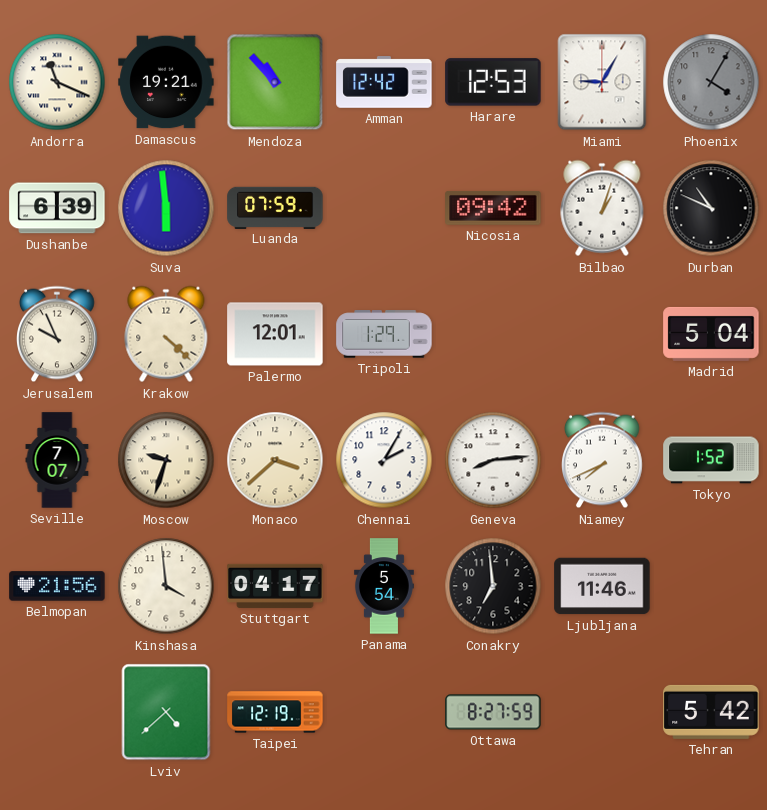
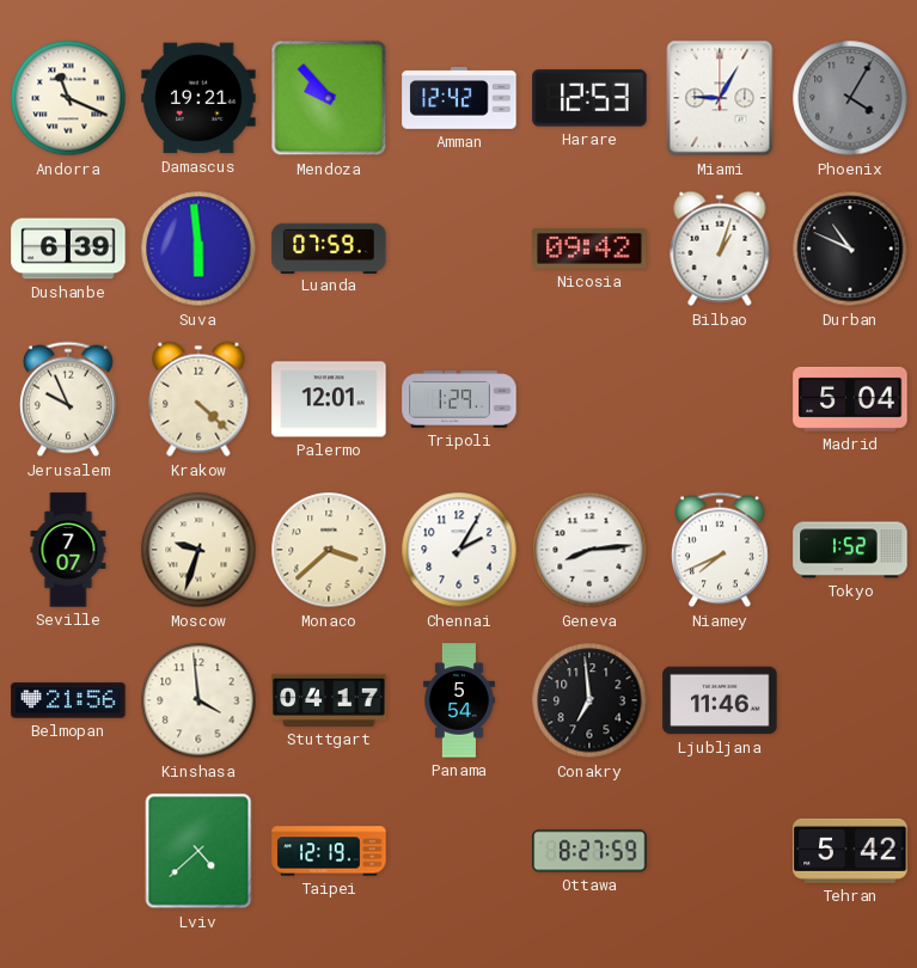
Mendoza: 10:53 -> 9:53 (329, 98)
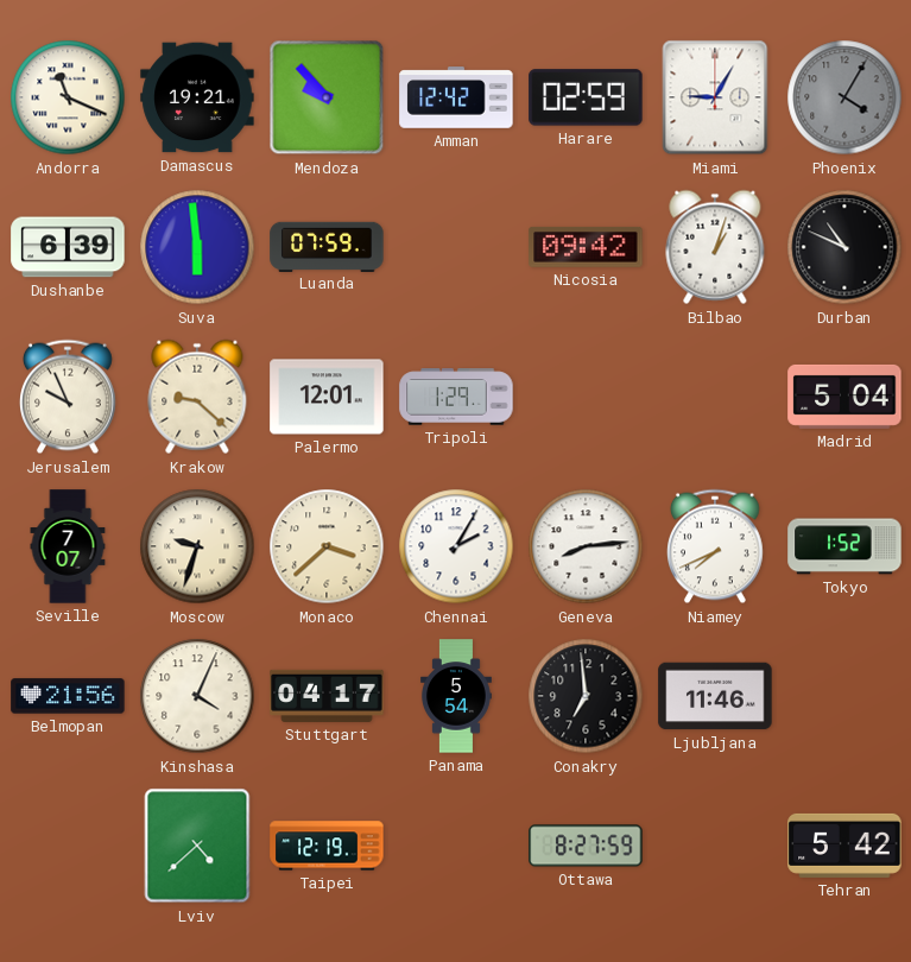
Harare: 12:53 -> 02:59 (586, 97)
Krakow: 4:22 -> 9:22 (197, 397)
Kinshasa: 3:59 -> 4:04 (197, 696)
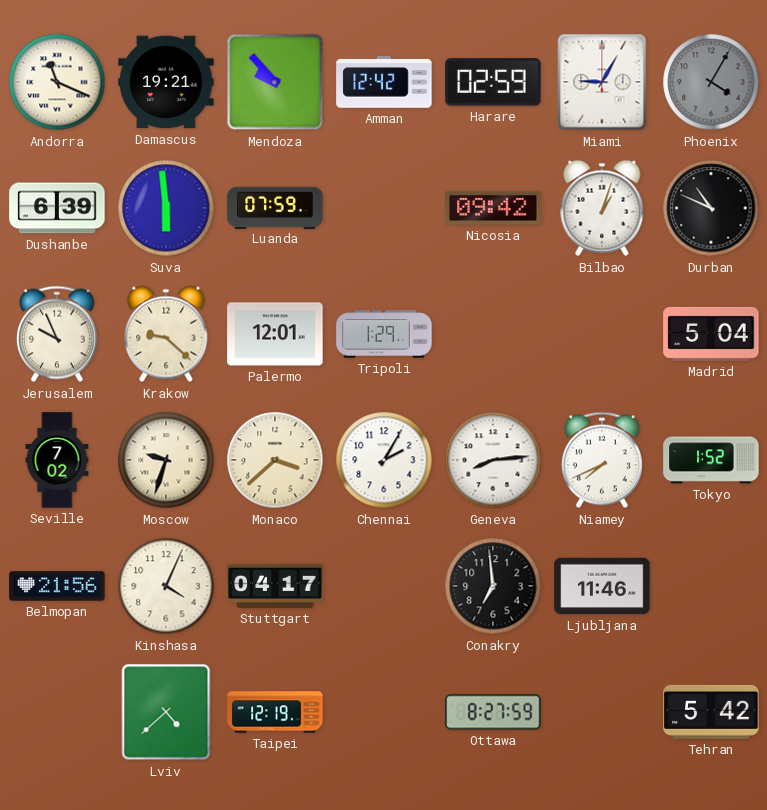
Seville: 7:07 -> 7:02 (57, 460)
Panama: 5:54 -> none (456, 696)
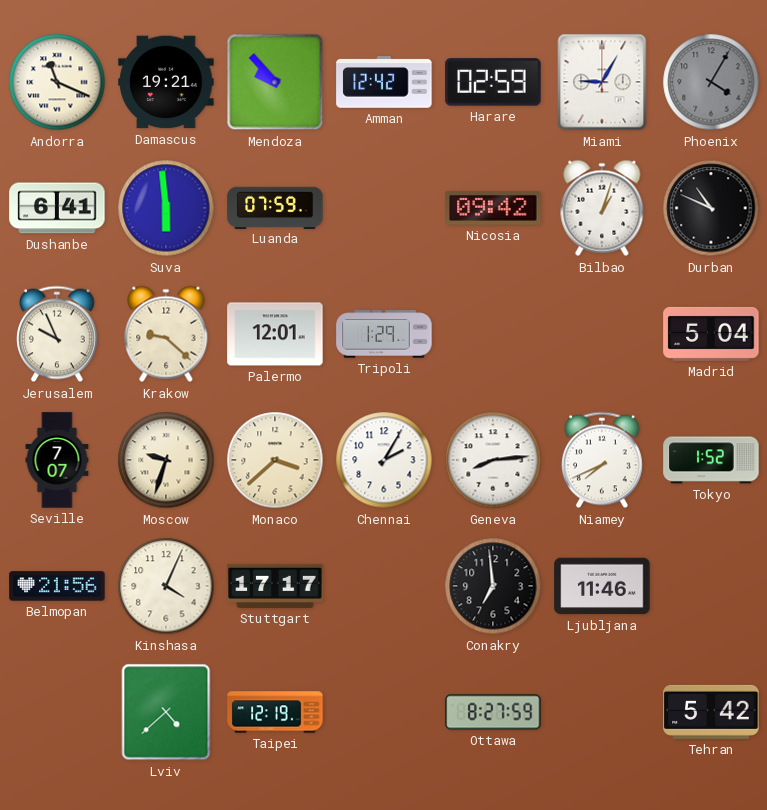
Dushanbe: 6:39 -> 6:41 (57, 208)
Seville: 7:02 -> 7:07 (57, 460)
Stuttgart: 04:17 -> 17:17 (275, 586)
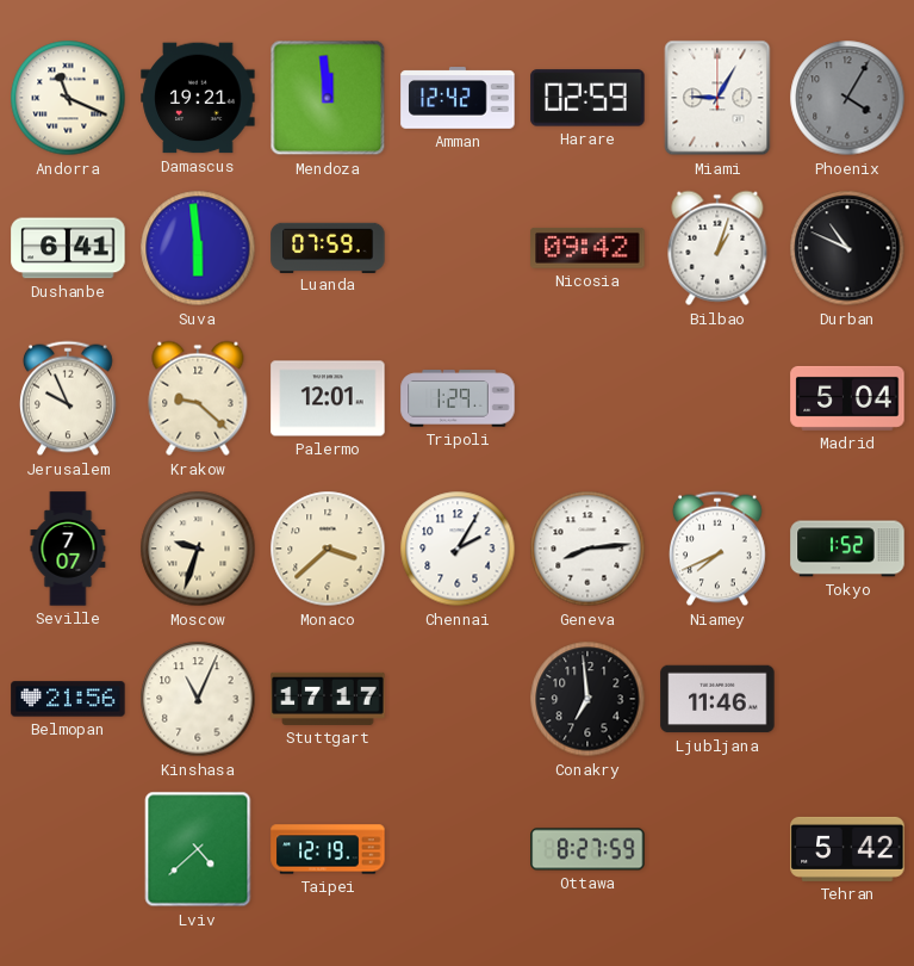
Mendoza: 9:53 -> 11:59 (328, 98)
Kinshasa: 4:04 -> 11:04 (198, 699)
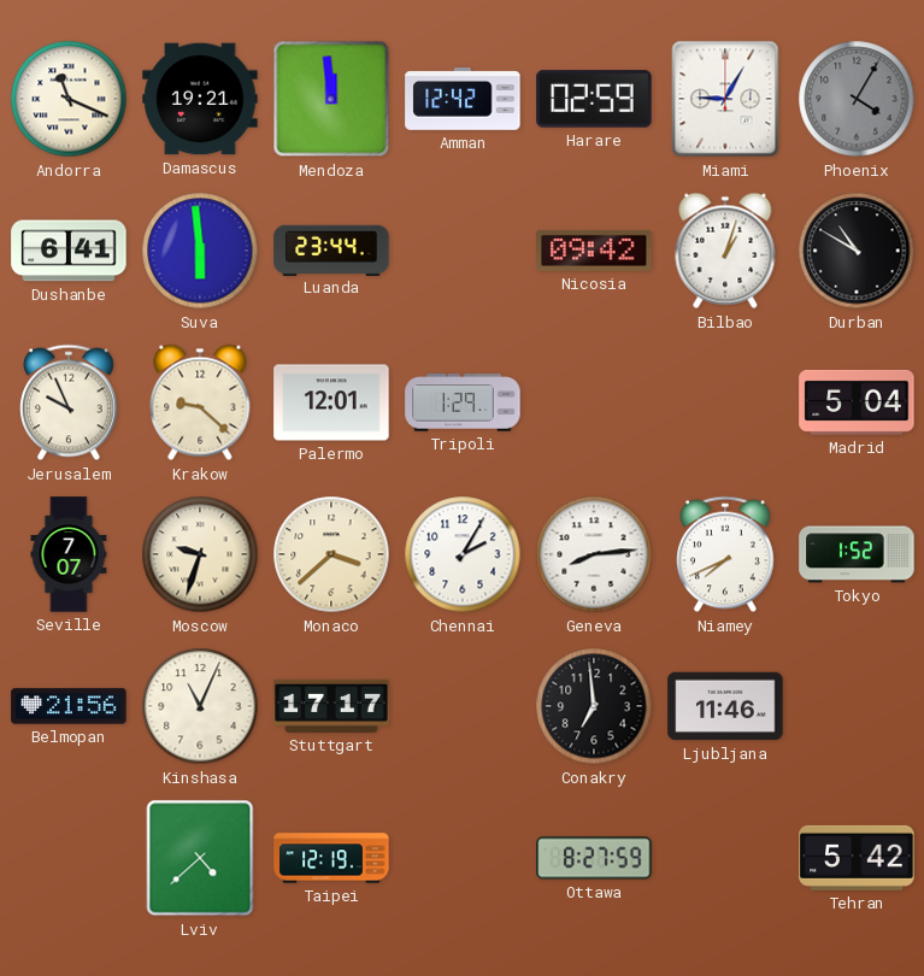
Luanda: 07:59 -> 23:44 (331, 249)
Durban: 10:49 -> 10:50 (857, 251)
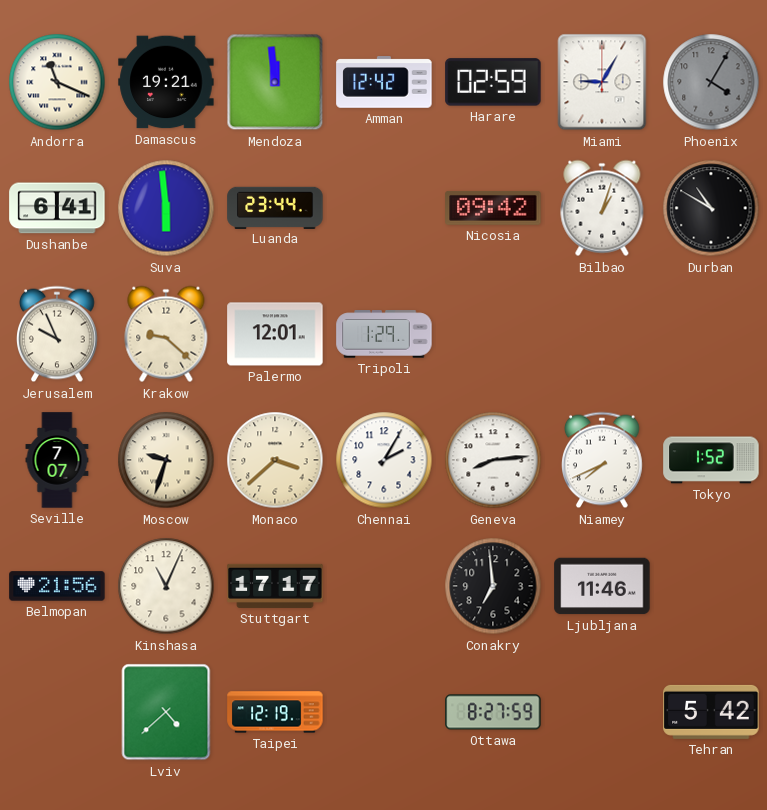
Madrid: 5:04 -> none (857, 402)
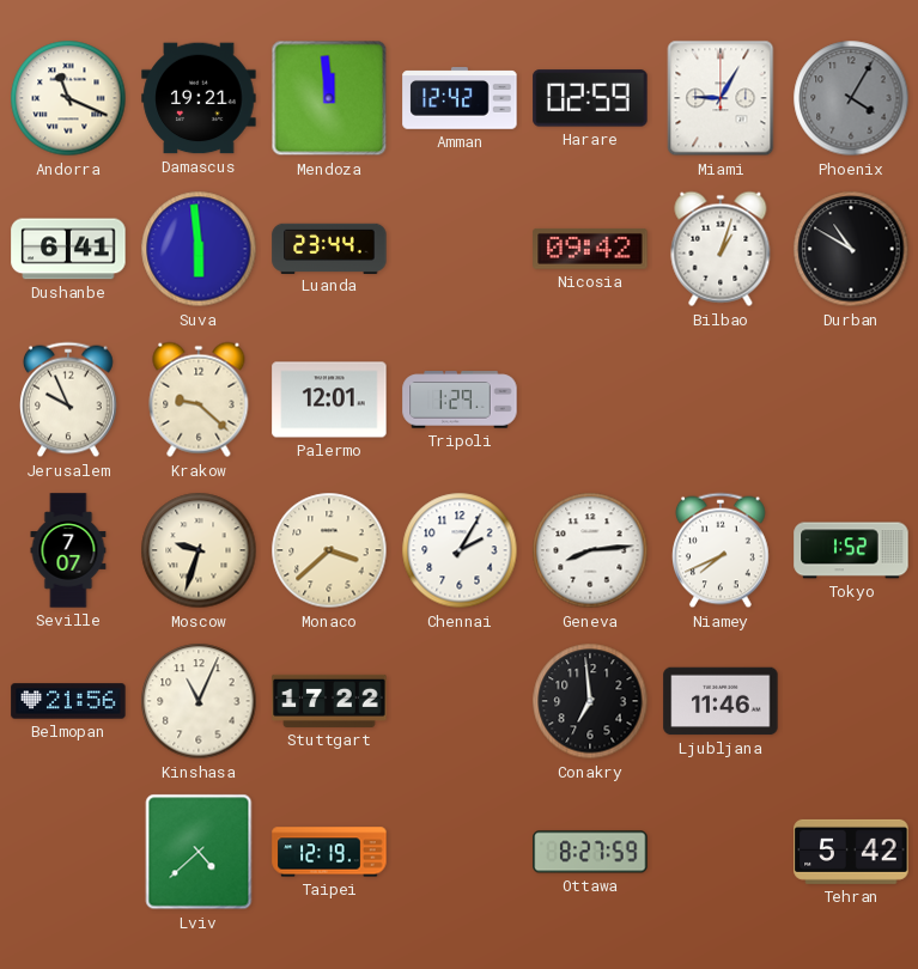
Stuttgart: 17:17 -> 17:22 (329, 701)
